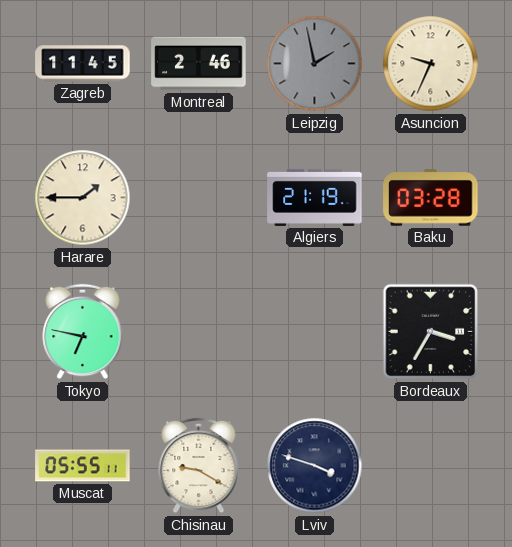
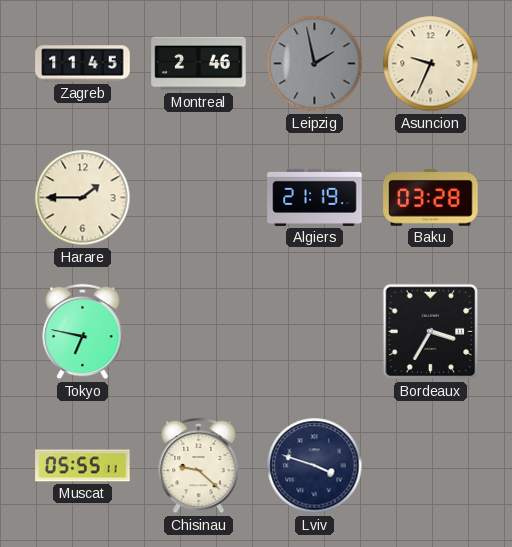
Chisinau: 9:20 -> 9:22 (199, 466)
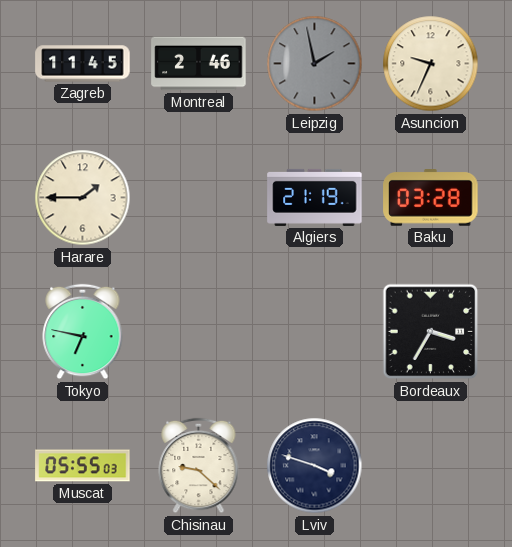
Muscat: 05:55:11 -> 05:55:03 (83, 466)
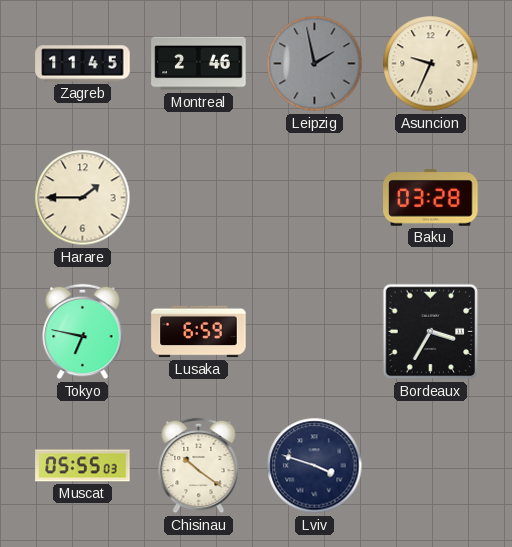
Algiers: 21:19 -> none (315, 197)
Lusaka: none -> 6:59 (199, 332)
Chisinau: 9:22 -> 10:21 (199, 466)
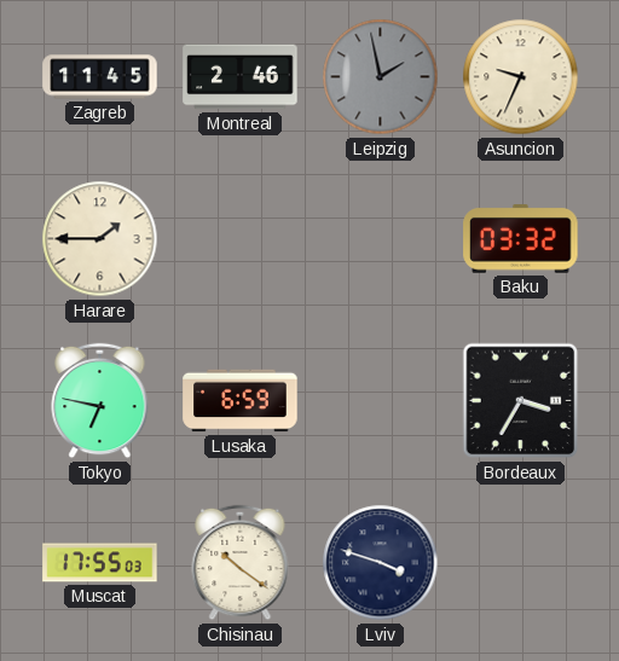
Baku: 03:28 -> 03:32 (521, 239)
Muscat: 05:55 -> 17:55 (100, 563)
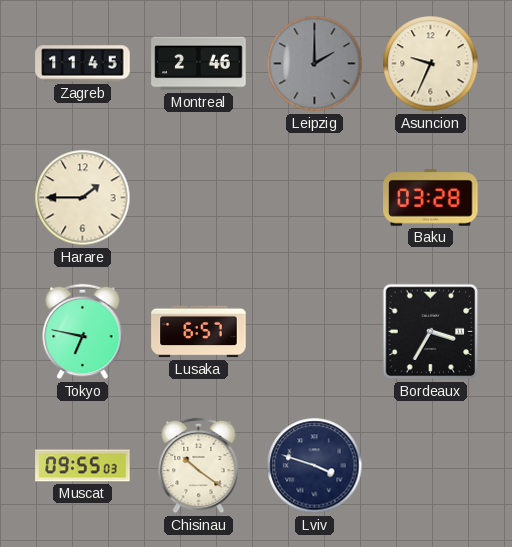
Leipzig: 1:58 -> 2:00 (315, 64)
Baku: 03:32 -> 03:28 (431, 198)
Lusaka: 6:59 -> 6:57 (199, 332)
Muscat: 17:55 -> 09:55 (83, 466)
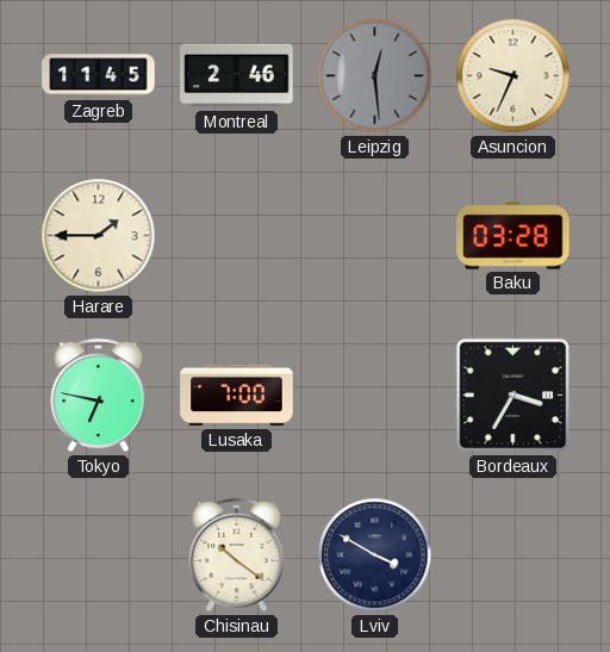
Leipzig: 2:00 -> 12:29 (375, 76)
Lusaka: 6:57 -> 7:00 (237, 396)
Muscat: 09:55 -> none (83, 466)
Lviv: 3:48 -> 3:50 (375, 555)
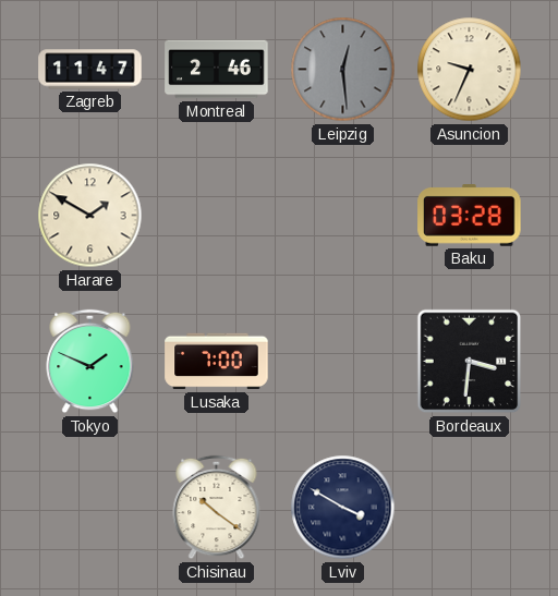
Zagreb: 11:45 -> 11:47 (90, 70)
Harare: 1:45 -> 1:50 (90, 216)
Tokyo: 6:47 -> 1:49 (90, 362)
Bordeaux: 3:35 -> 3:31 (470, 362)
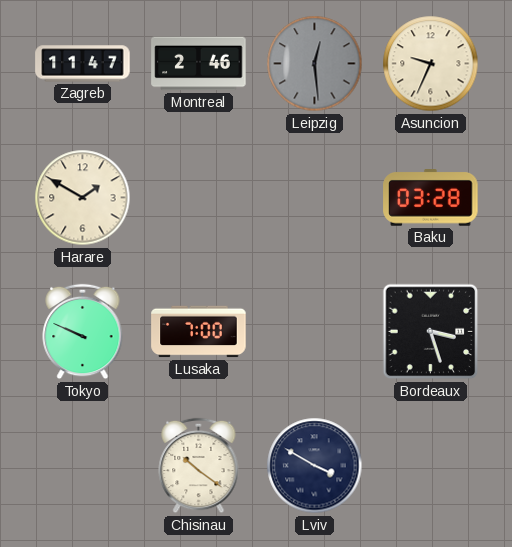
Tokyo: 1:49 -> 9:49 (83, 332)
Bordeaux: 3:31 -> 3:27 (431, 332)
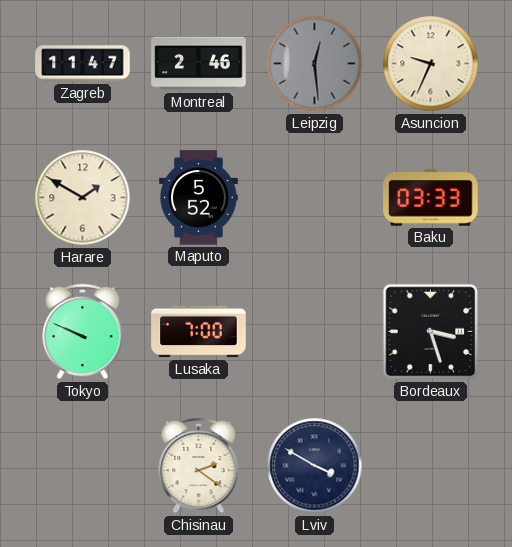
Maputo: none -> 5:52 (199, 198)
Baku: 03:28 -> 03:33 (431, 198)
Chisinau: 10:21 -> 2:21 (199, 466)
